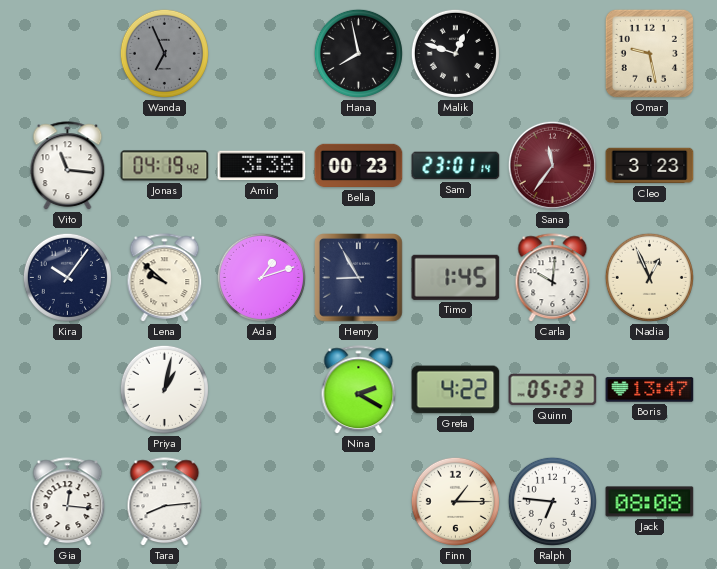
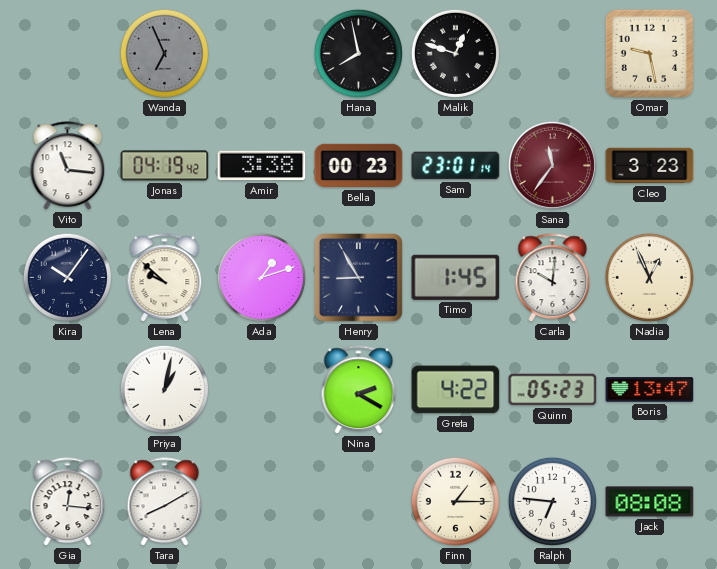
Tara: 8:14 -> 8:10 (165, 502)
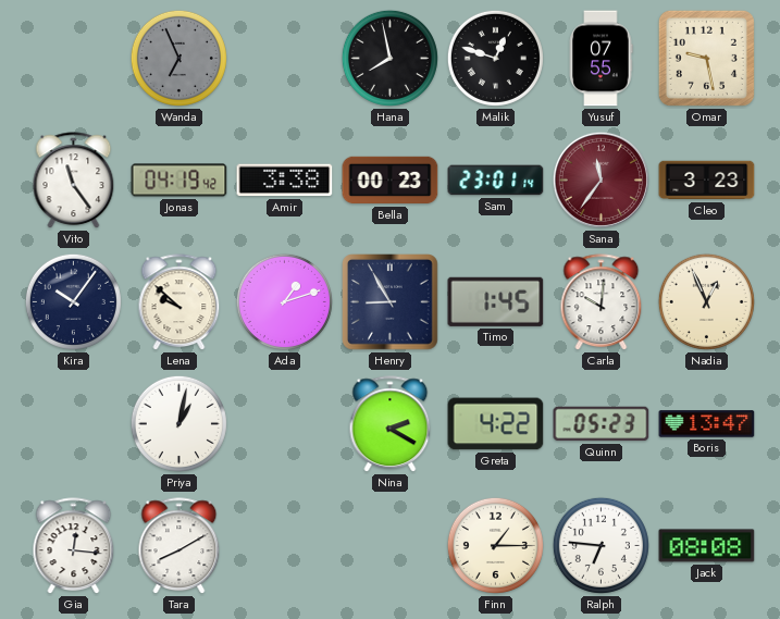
Yusuf: none -> 07:55 (601, 59)
Vito: 11:16 -> 11:24 (74, 181)
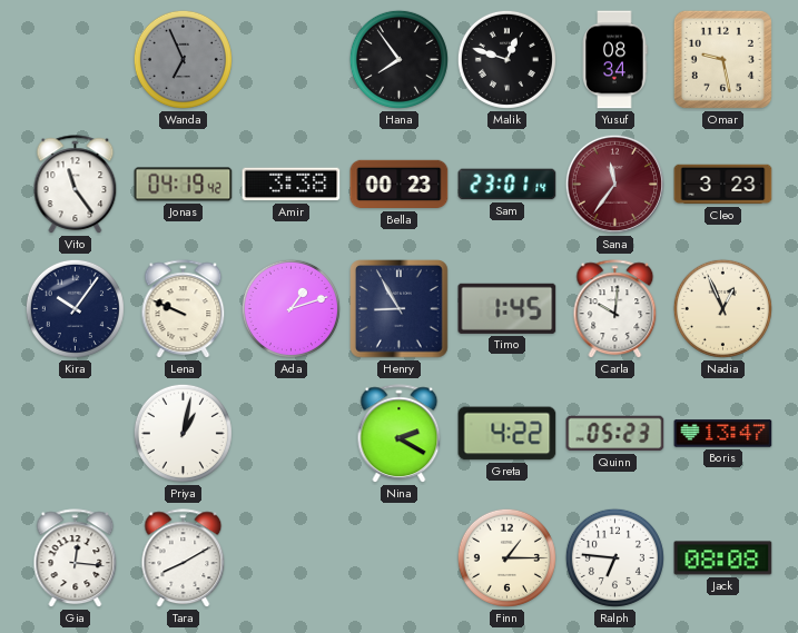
Hana: 7:58 -> 7:54 (398, 59)
Yusuf: 07:55 -> 08:34 (614, 60)
Lena: 9:52 -> 9:49 (184, 309)
